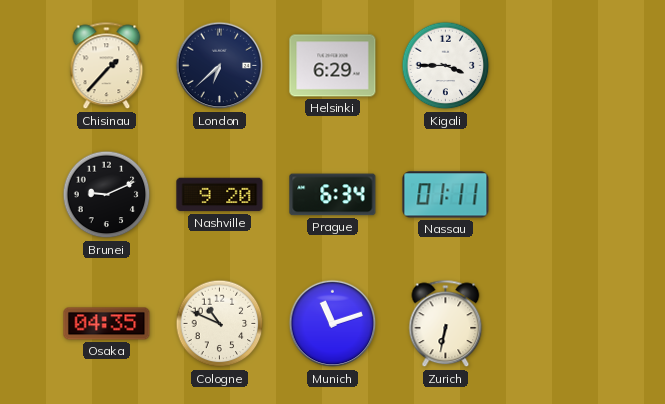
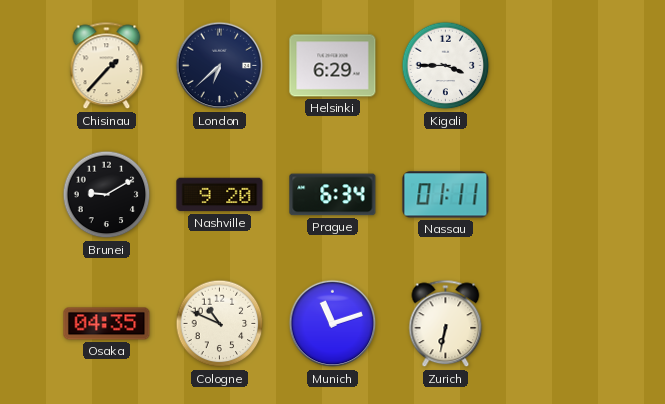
Brunei: 9:11 -> 9:10 (107, 195)
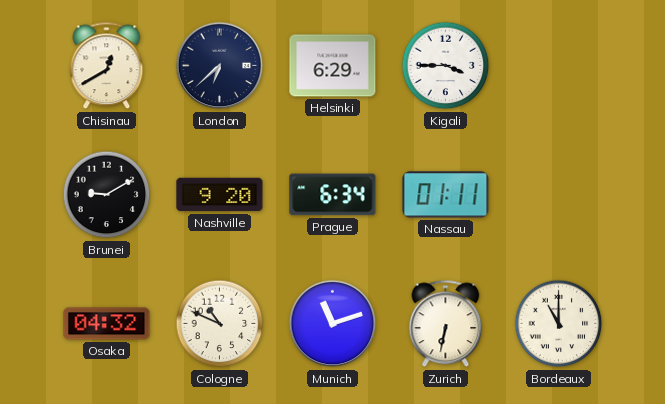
Chisinau: 1:37 -> 12:40 (107, 66)
Osaka: 04:35 -> 04:32 (107, 324)
Bordeaux: none -> 11:00 (559, 324)
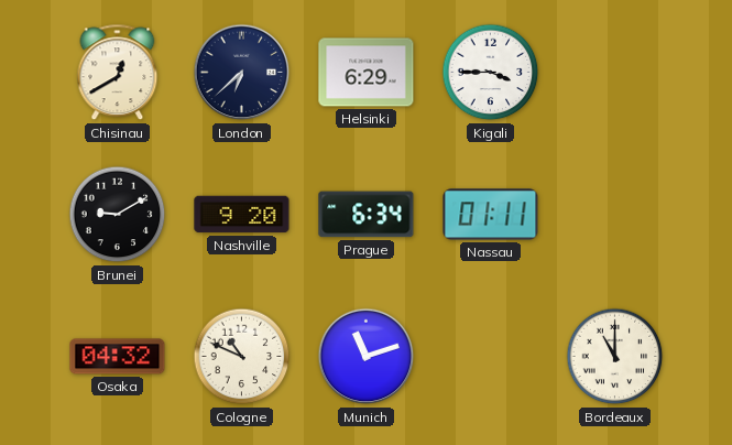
Zurich: 6:32 -> none (446, 324)
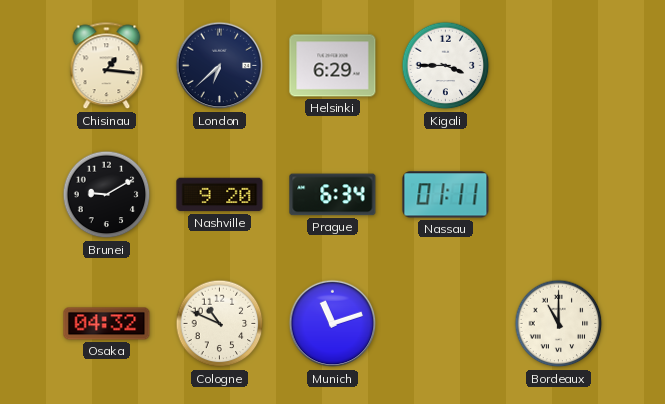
Chisinau: 12:40 -> 1:16 (107, 66)
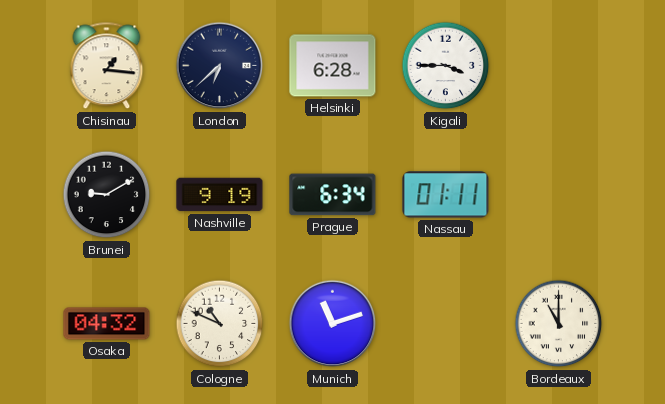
Helsinki: 6:29 -> 6:28 (333, 66)
Nashville: 9:20 -> 9:19 (220, 195)
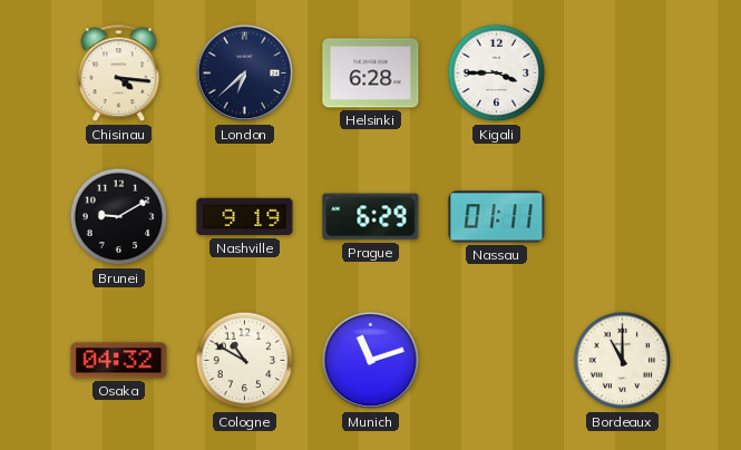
Chisinau: 1:16 -> 4:16 (119, 74)
Prague: 6:34 -> 6:29 (371, 217)
Cologne: 10:49 -> 10:50 (245, 361)
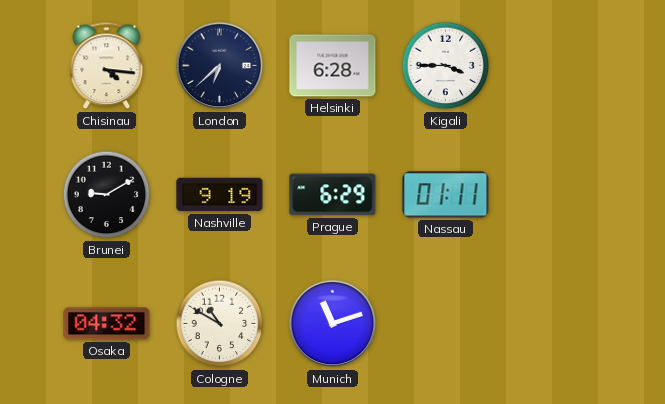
Bordeaux: 11:00 -> none (623, 361)
